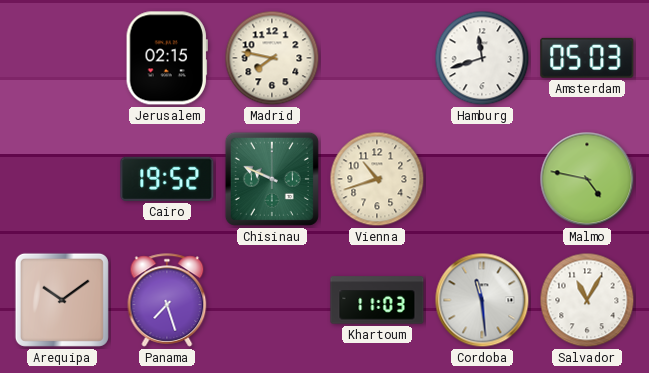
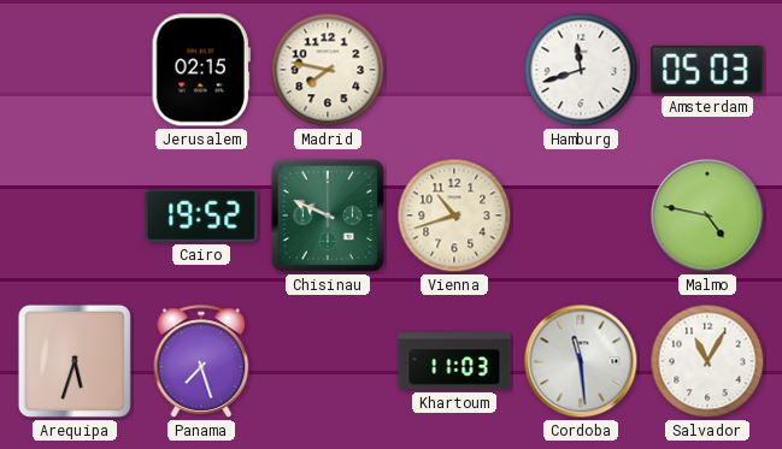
Arequipa: 10:09 -> 5:33 (75, 361)
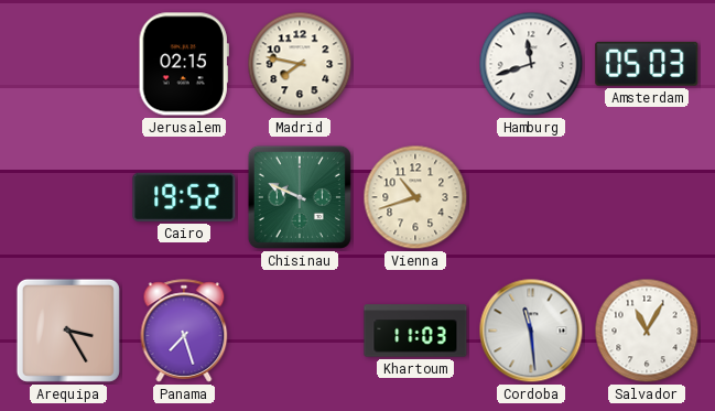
Malmo: 4:47 -> none (707, 215)
Arequipa: 5:33 -> 3:25 (68, 331)
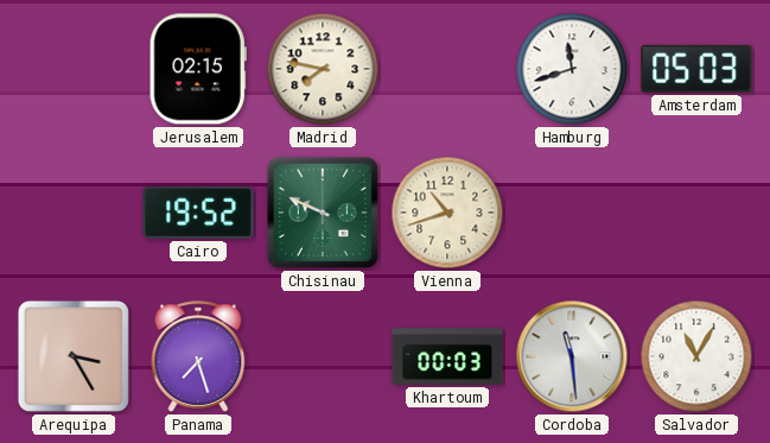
Khartoum: 11:03 -> 00:03 (447, 356)
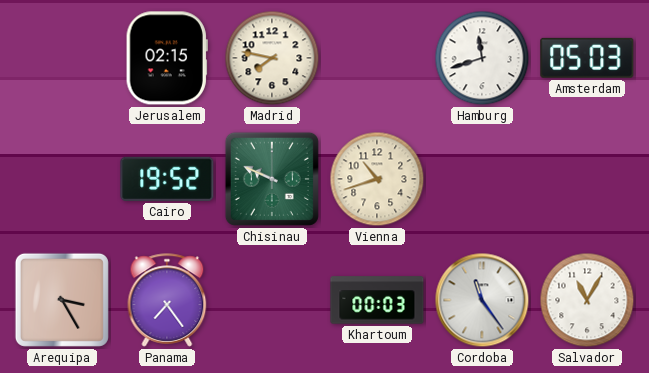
Panama: 7:27 -> 7:24 (167, 300)
Cordoba: 11:29 -> 11:24 (482, 300)
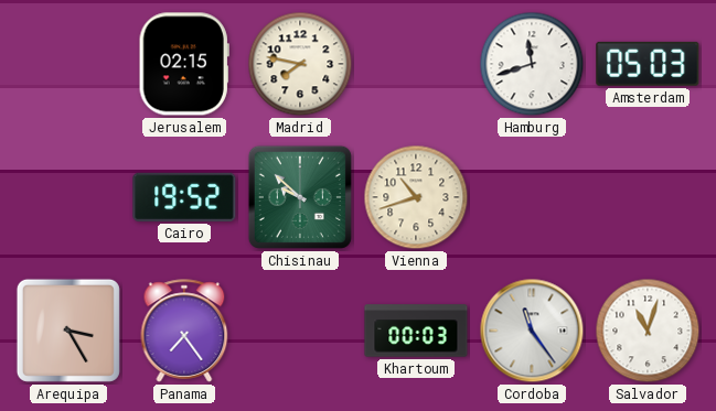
Chisinau: 9:49 -> 9:52 (300, 197)
Salvador: 11:05 -> 11:03 (648, 331)
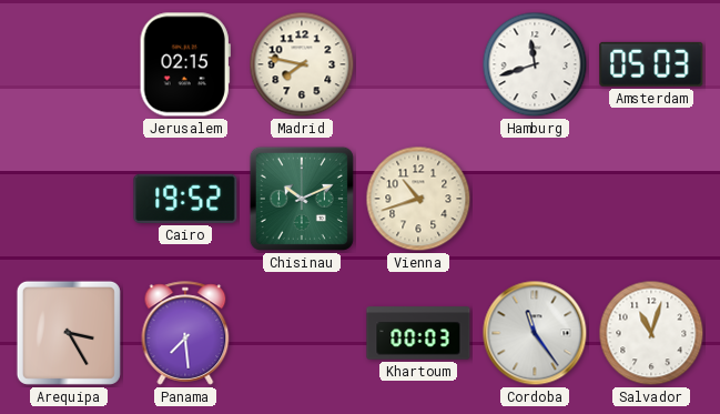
Chisinau: 9:52 -> 10:11 (302, 199)
Panama: 7:24 -> 7:29 (185, 333)
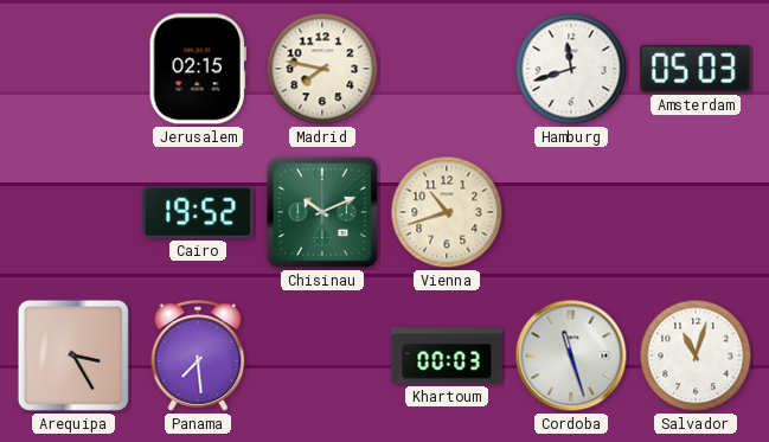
Cordoba: 11:24 -> 11:27 (571, 355)
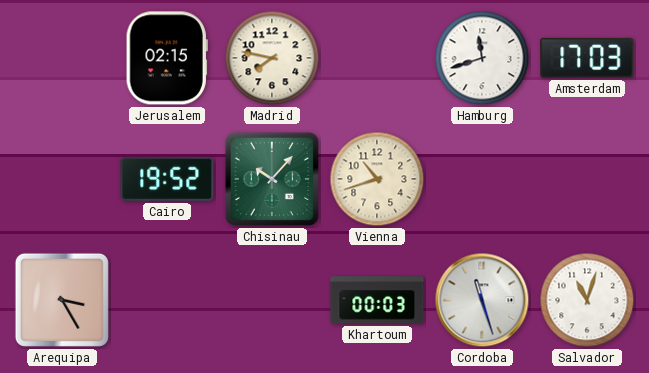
Amsterdam: 05:03 -> 17:03 (587, 58)
Chisinau: 10:11 -> 10:07 (272, 179)
Panama: 7:29 -> none (198, 355)
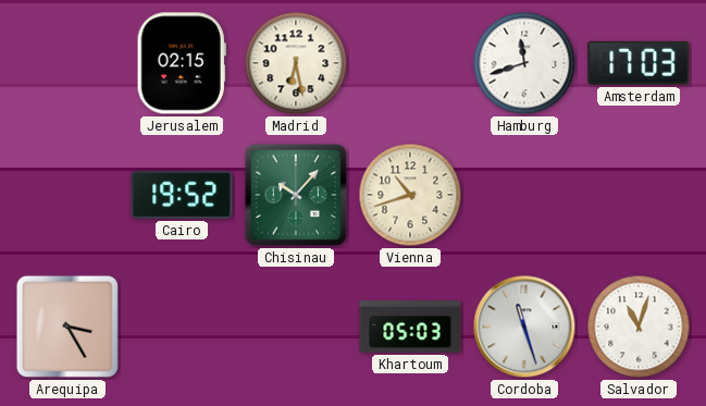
Madrid: 7:47 -> 6:28 (296, 63)
Khartoum: 00:03 -> 05:03 (410, 327)
